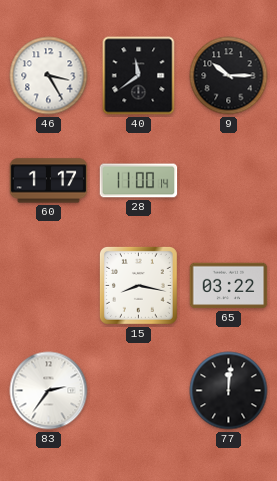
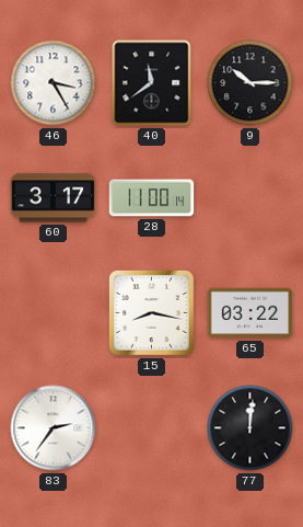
60: 1:17 -> 3:17 (54, 198)
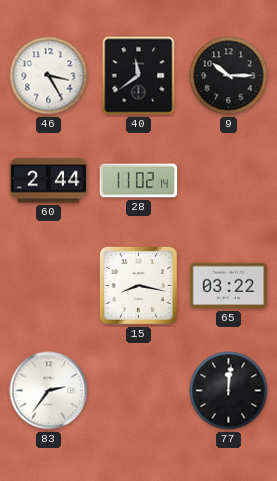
60: 3:17 -> 2:44 (49, 181)
28: 11:00 -> 11:02 (139, 181)
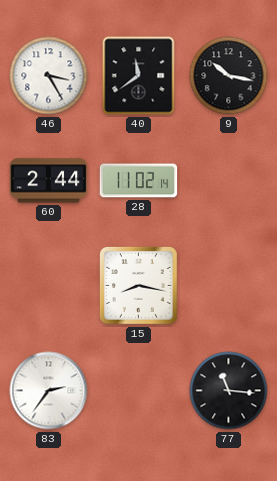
9: 10:15 -> 10:17 (229, 76)
65: 03:22 -> none (229, 286)
77: 12:01 -> 11:16 (229, 391)
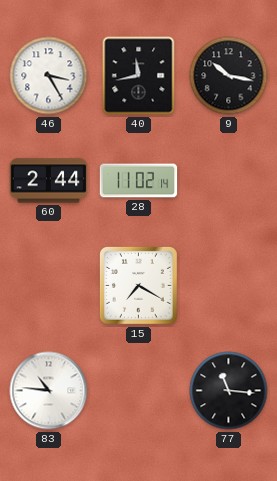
40: 11:39 -> 11:43 (139, 76)
15: 8:17 -> 7:20 (139, 286)
83: 2:36 -> 10:46 (49, 391)
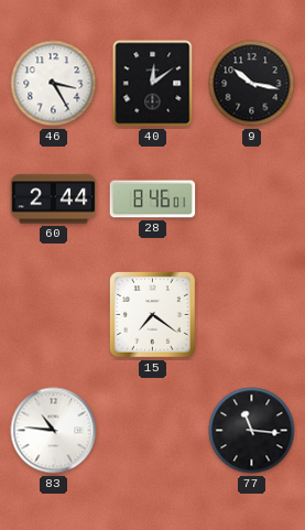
40: 11:43 -> 12:09 (153, 84)
28: 11:02 -> 8:46 (153, 199)
15: 7:20 -> 7:21 (153, 315)
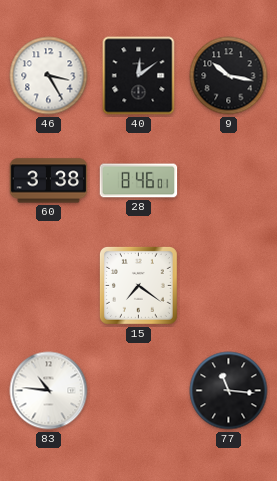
60: 2:44 -> 3:38 (49, 181)
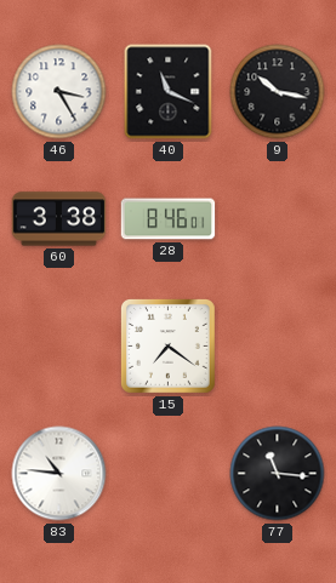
40: 12:09 -> 11:19 (169, 92)
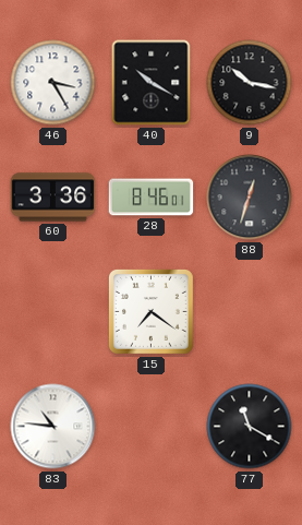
40: 11:19 -> 10:20 (152, 83)
60: 3:38 -> 3:36 (53, 198)
88: none -> 12:33 (250, 198)
77: 11:16 -> 11:20 (250, 427)
